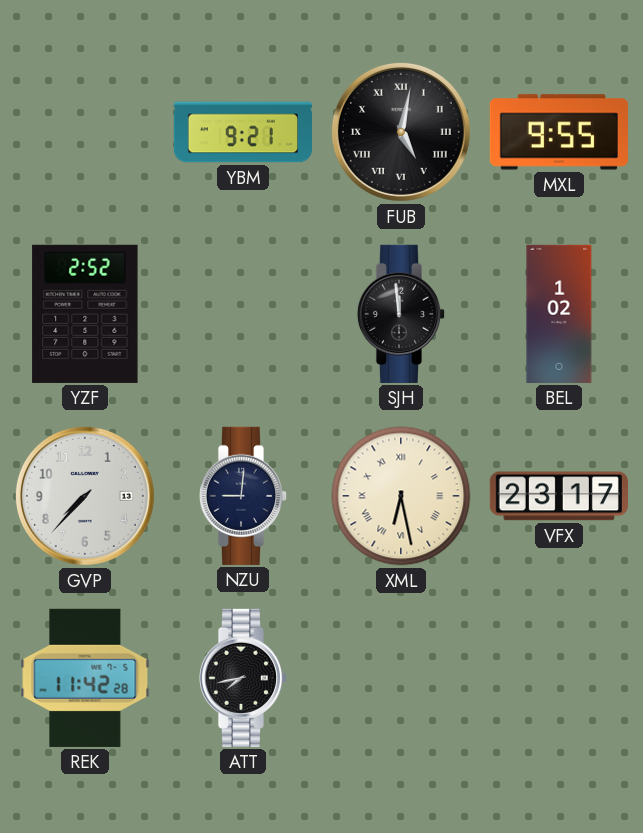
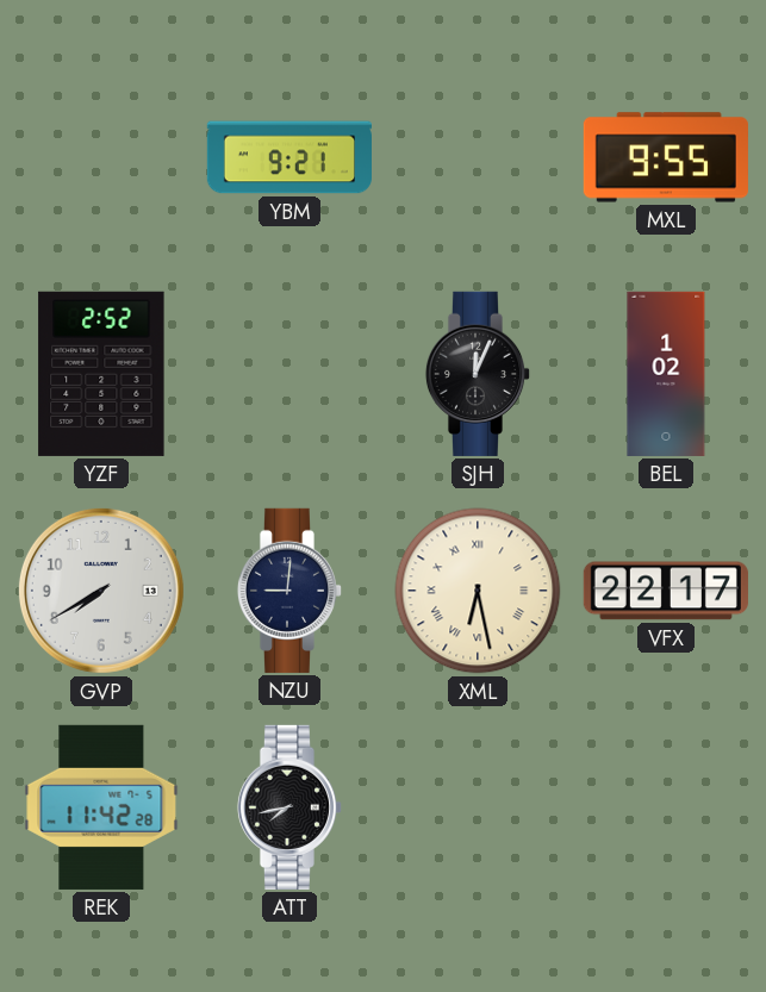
FUB: 5:02 -> none (401, 132)
SJH: 11:59 -> 12:04 (478, 374)
GVP: 7:37 -> 7:40 (101, 591)
VFX: 23:17 -> 22:17 (666, 591)
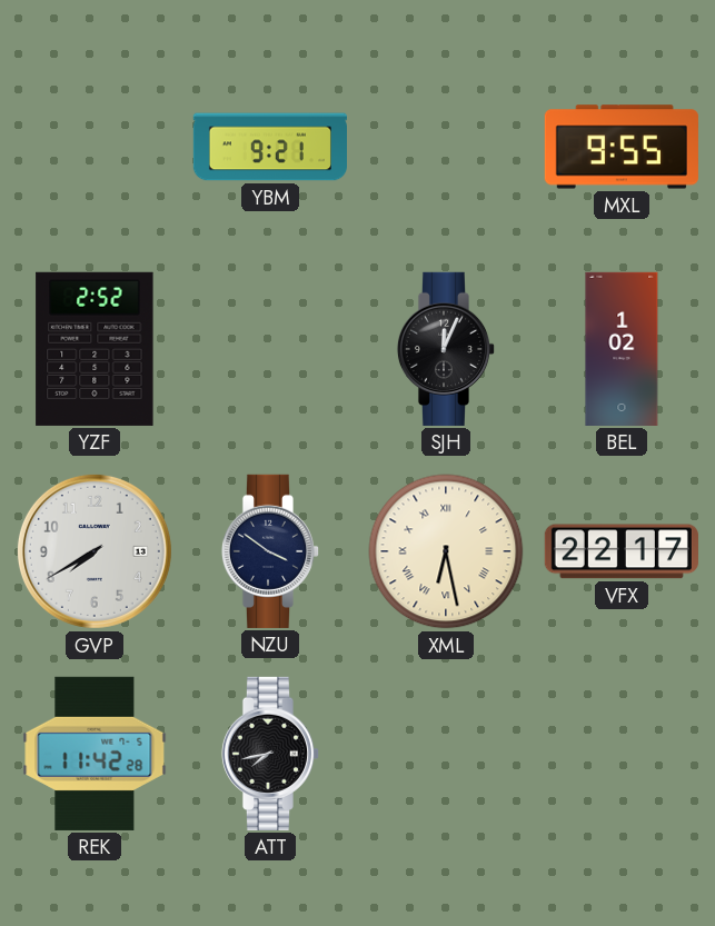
NZU: 9:01 -> 3:51 (270, 551)
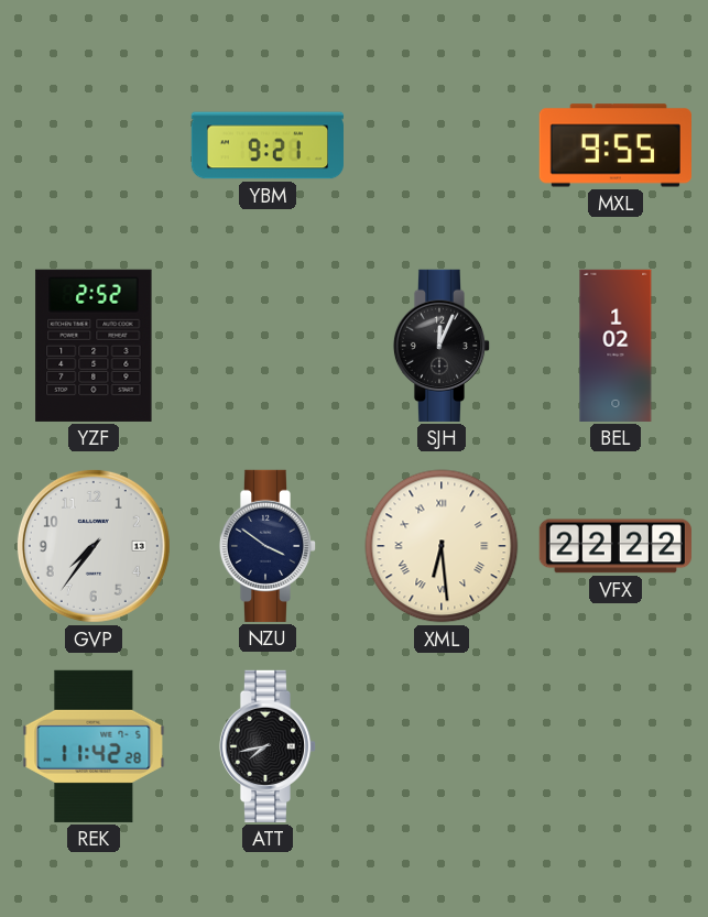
GVP: 7:40 -> 7:36 (94, 546)
XML: 6:28 -> 6:29 (442, 546)
VFX: 22:17 -> 22:22 (616, 546)
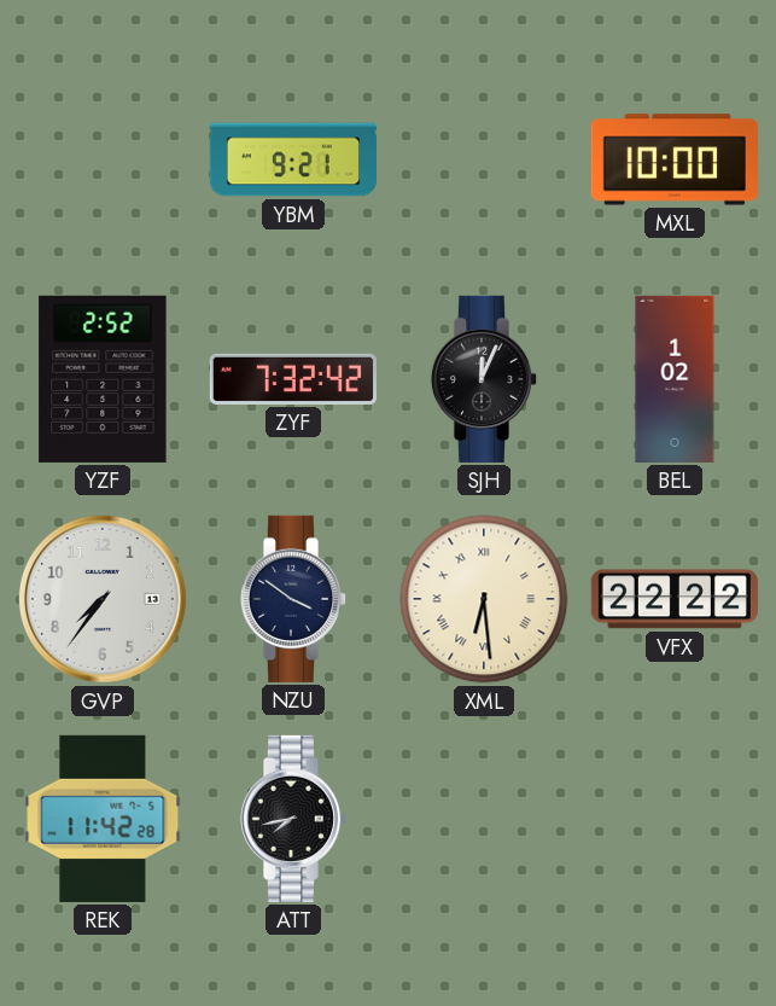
MXL: 9:55 -> 10:00 (675, 159)
ZYF: none -> 7:32 (293, 379)
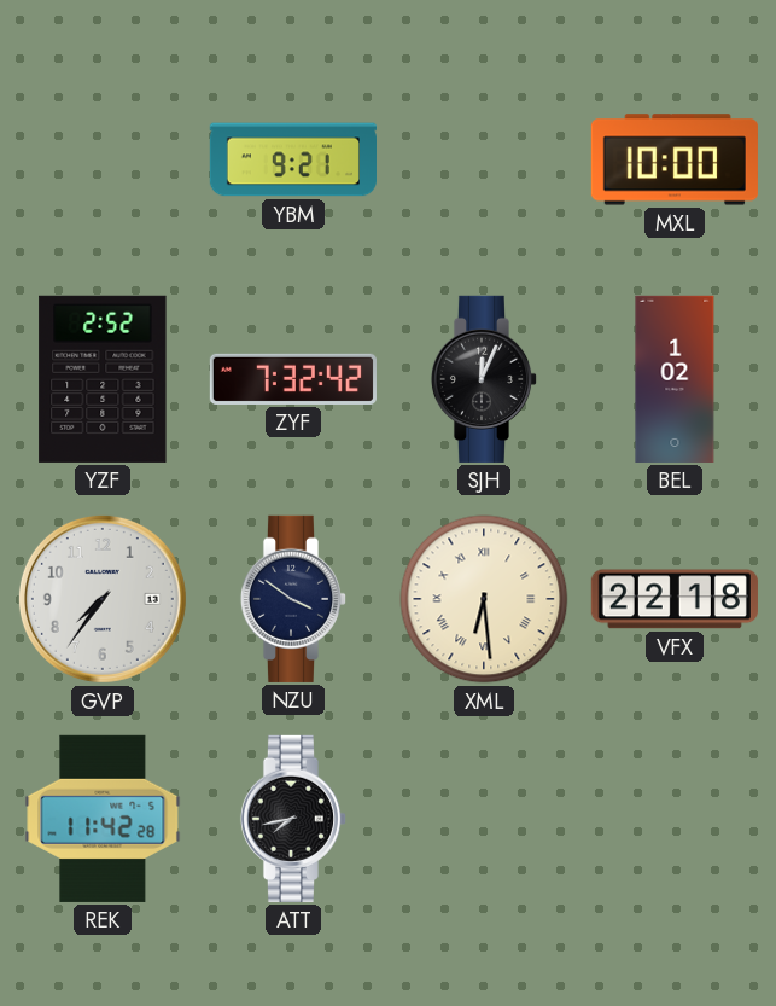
VFX: 22:22 -> 22:18 (675, 599)
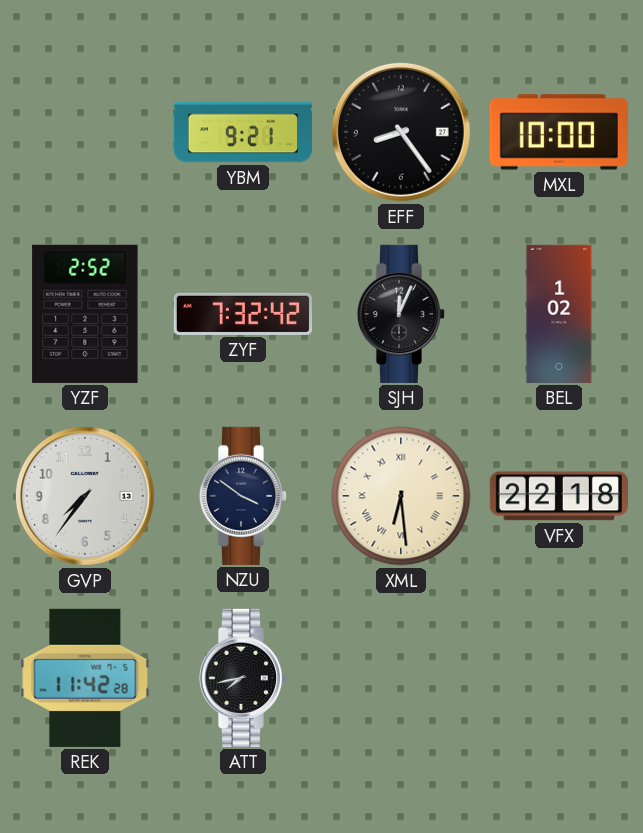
EFF: none -> 8:24 (401, 132)
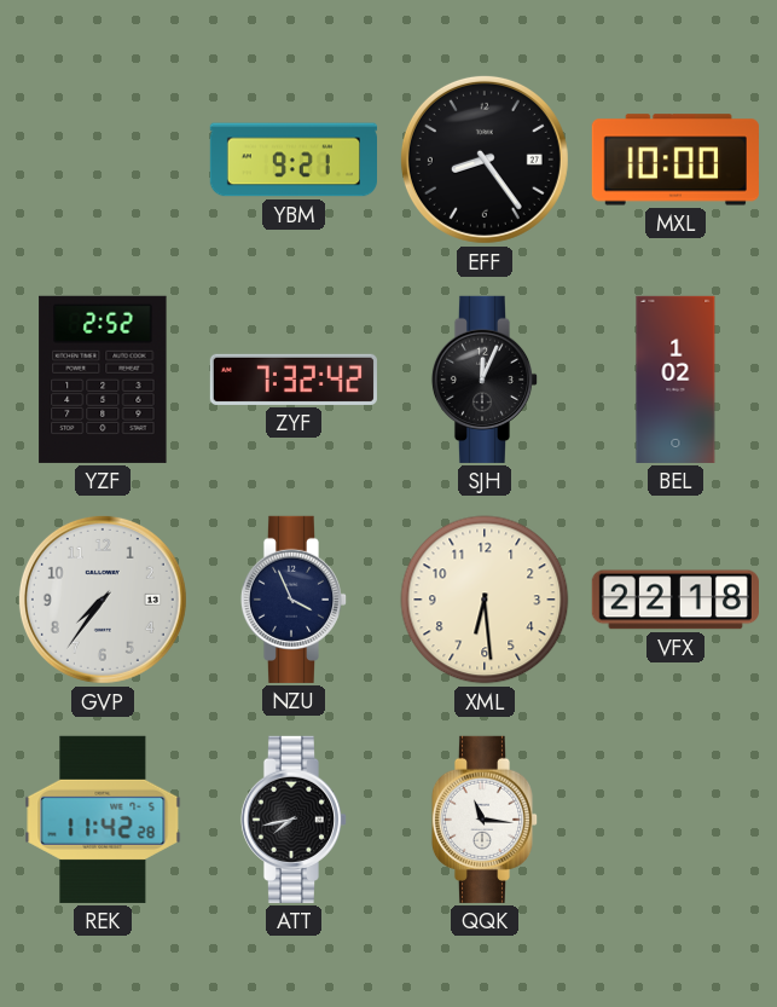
NZU: 3:51 -> 3:56 (294, 600)
XML numerals: Roman -> Arabic (485, 600)
QQK: none -> 11:16 (485, 820)
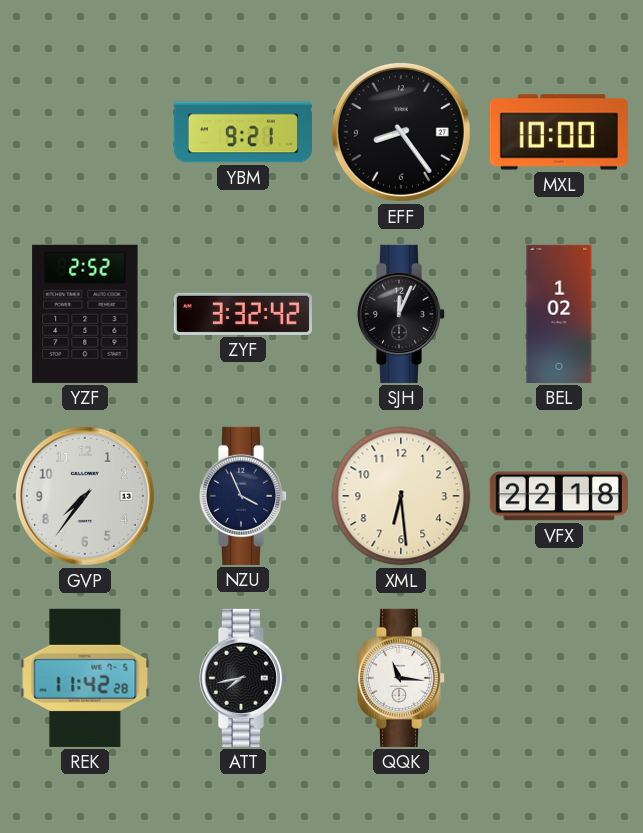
ZYF: 7:32 -> 3:32 (243, 314)
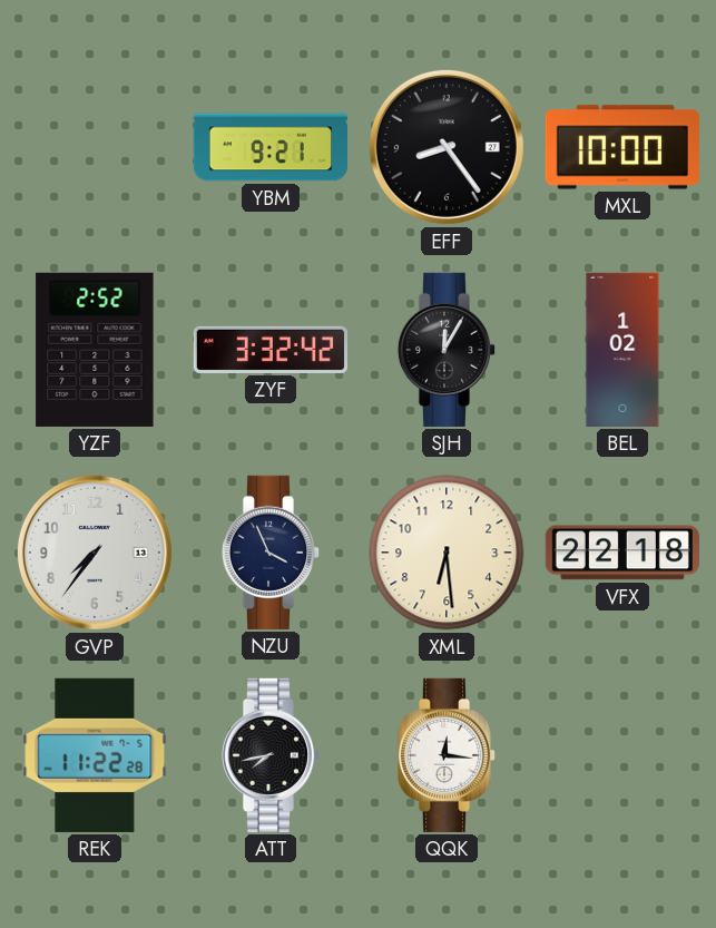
SJH: 12:04 -> 12:05 (447, 350)
REK: 11:42 -> 11:22 (95, 755)
QQK: 11:16 -> 12:16 (447, 755)
